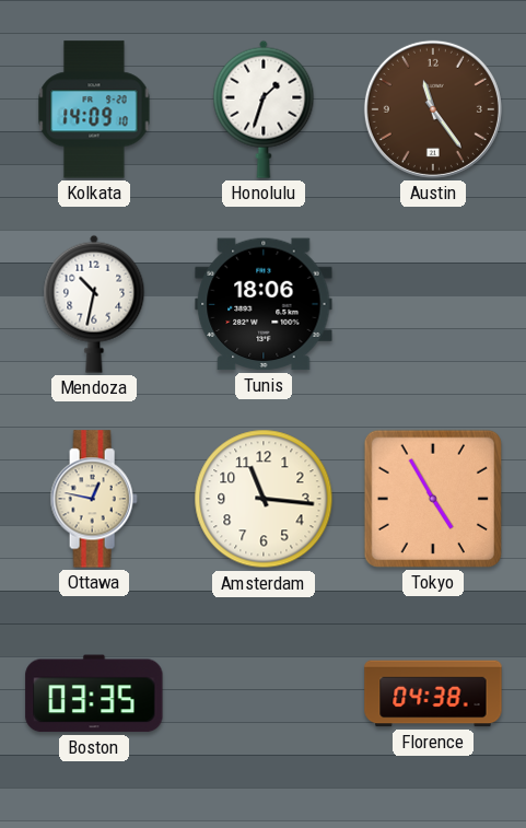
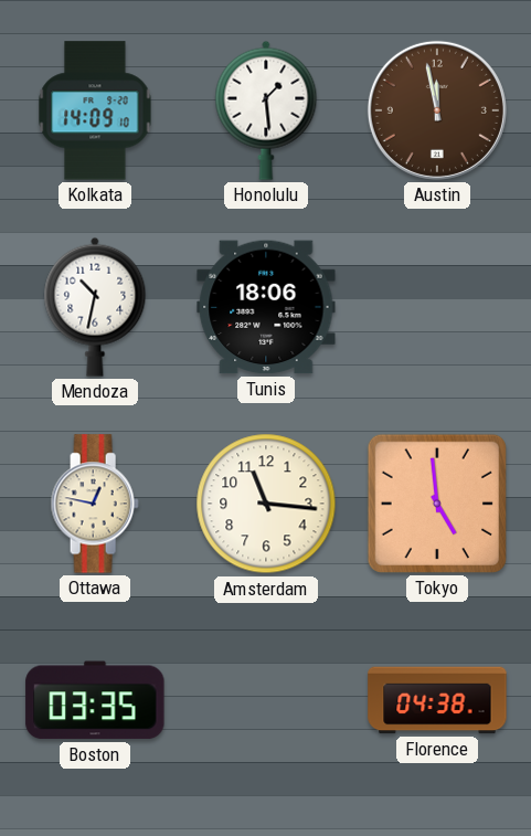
Honolulu: 1:33 -> 1:29 (266, 110)
Austin: 11:24 -> 11:58 (437, 110)
Tokyo: 4:55 -> 4:59 (437, 504)
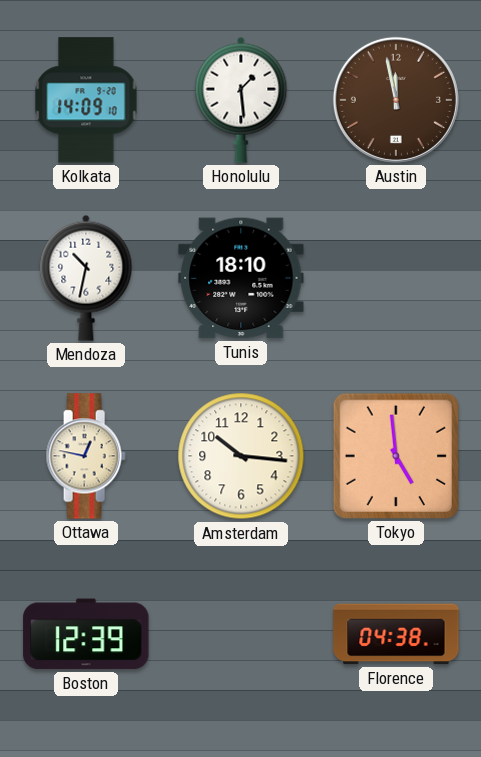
Tunis: 18:06 -> 18:10 (241, 278)
Amsterdam: 11:16 -> 10:16 (241, 456)
Boston: 03:35 -> 12:39 (86, 634)
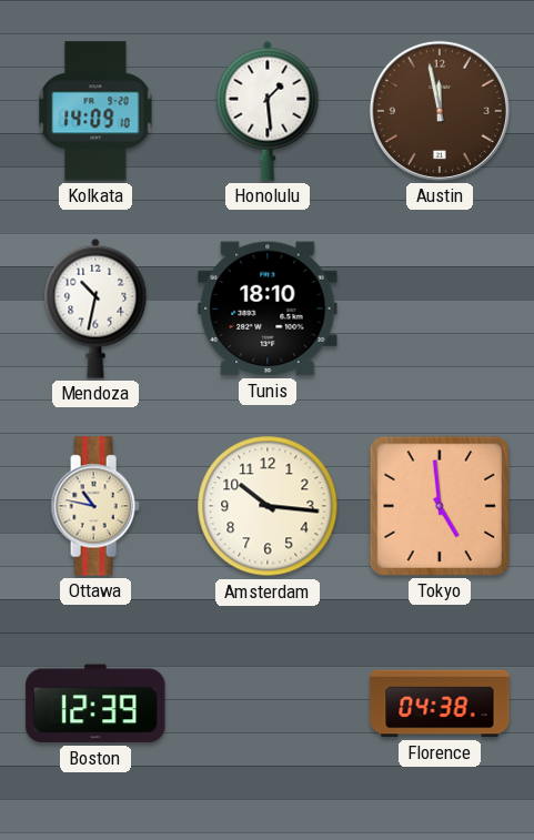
Ottawa: 12:47 -> 10:47 (95, 506)
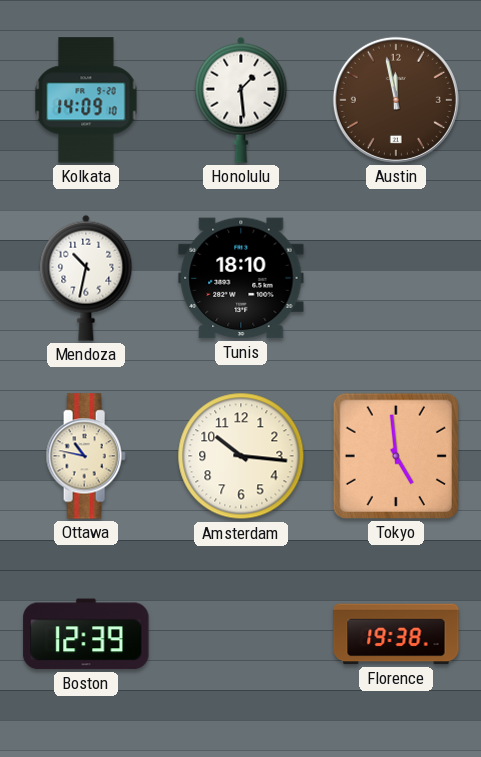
Florence: 04:38 -> 19:38 (396, 634)
